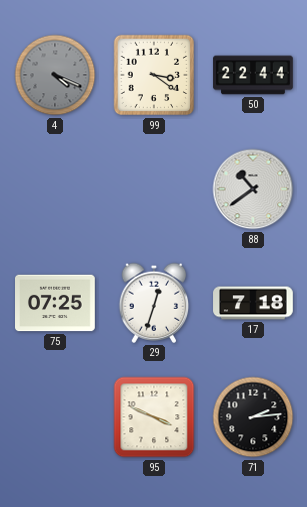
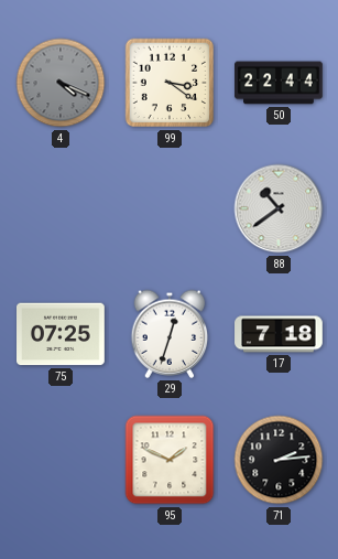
95: 3:49 -> 1:49 (170, 460)
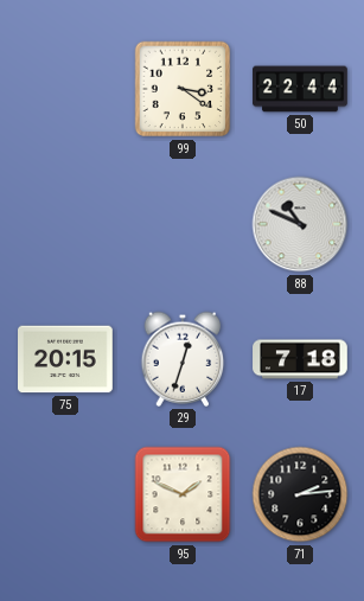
4: 4:19 -> none (61, 83)
88: 10:39 -> 10:49 (300, 224)
75: 07:25 -> 20:15 (66, 359)
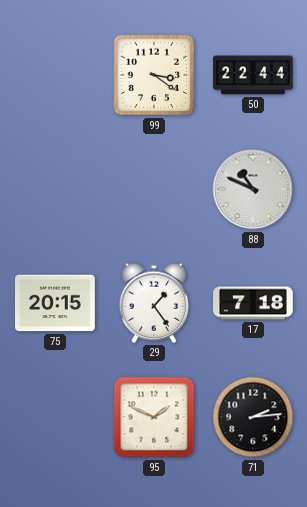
29: 12:33 -> 1:24 (154, 303)
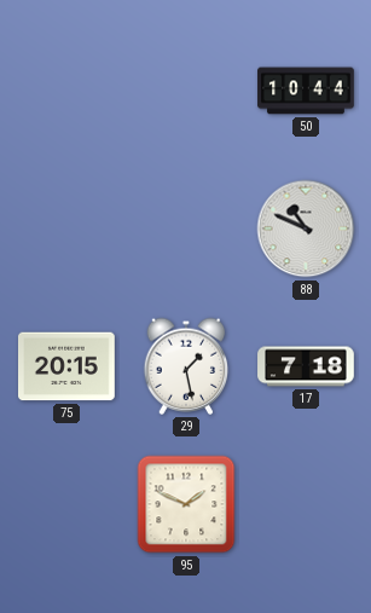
99: 3:21 -> none (154, 75)
50: 22:44 -> 10:44 (306, 91)
29: 1:24 -> 1:28 (186, 366)
71: 2:14 -> none (253, 417)
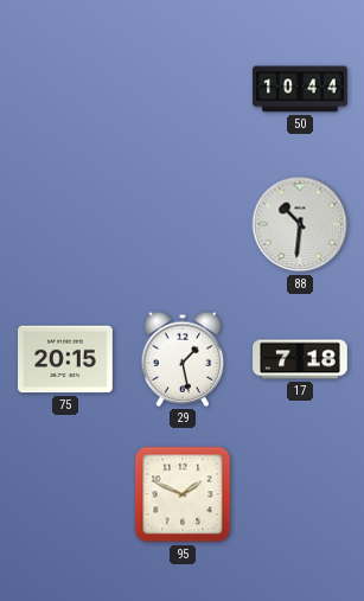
88: 10:49 -> 10:31 (300, 224)
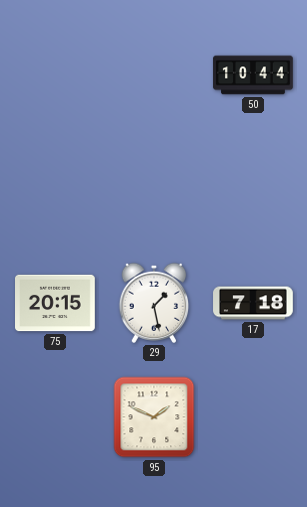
88: 10:31 -> none (300, 224)
